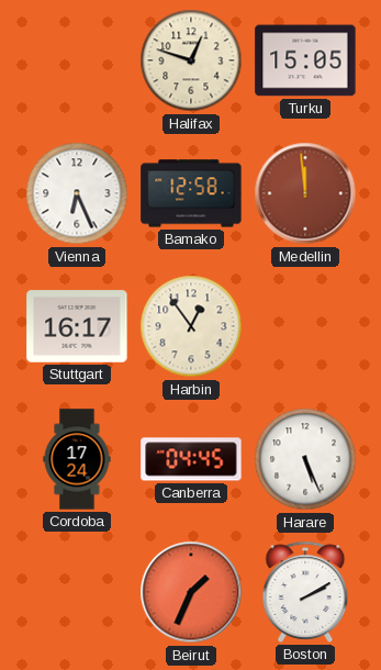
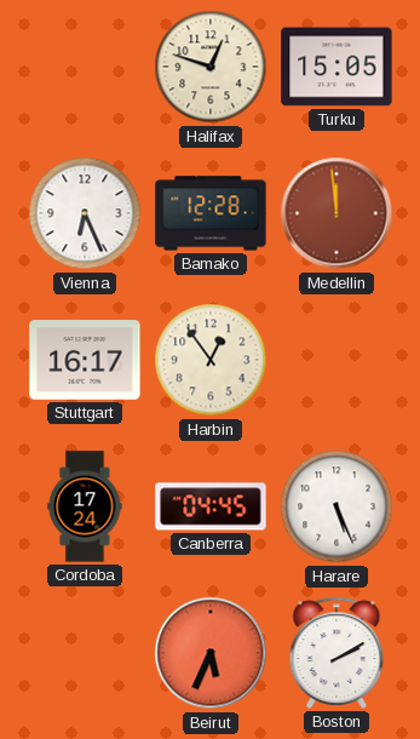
Bamako: 12:58 -> 12:28 (211, 213)
Beirut: 1:34 -> 5:34 (211, 653)
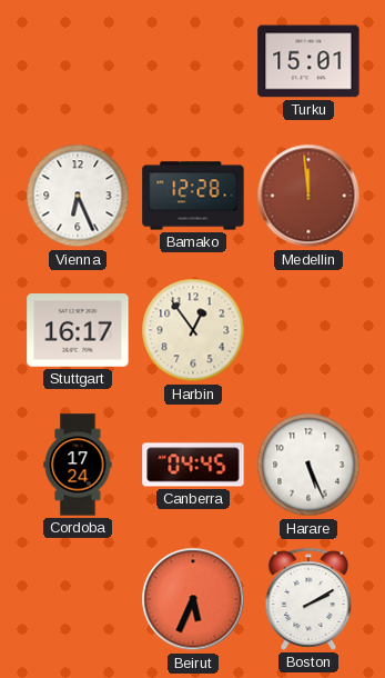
Halifax: 12:48 -> none (211, 67)
Turku: 15:05 -> 15:01 (308, 61)
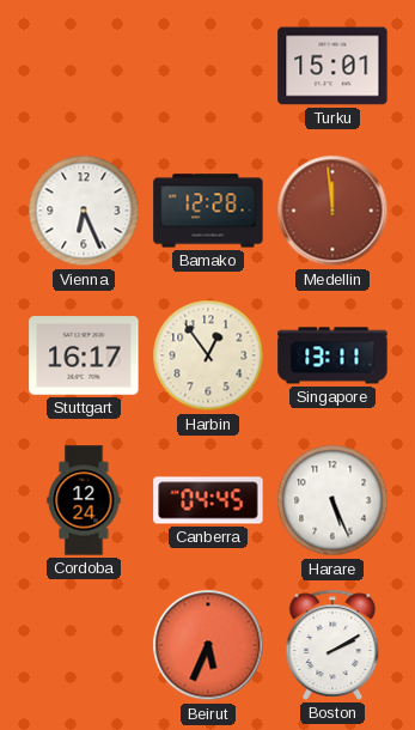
Singapore: none -> 13:11 (332, 355)
Cordoba: 17:24 -> 12:24 (84, 500)
